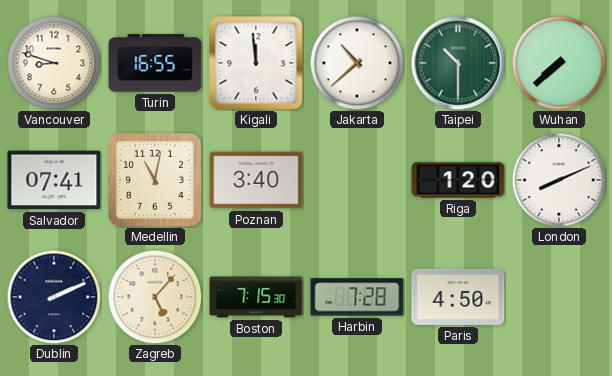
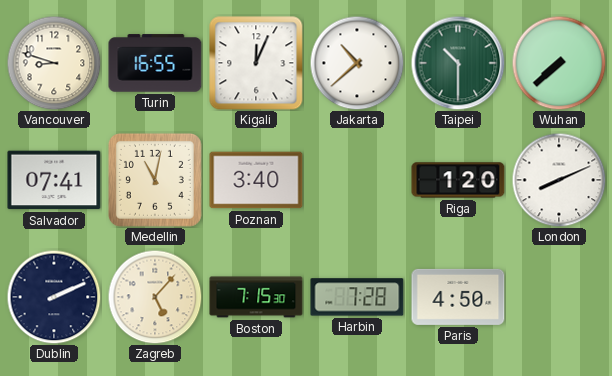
Kigali: 11:59 -> 12:04 (256, 63)
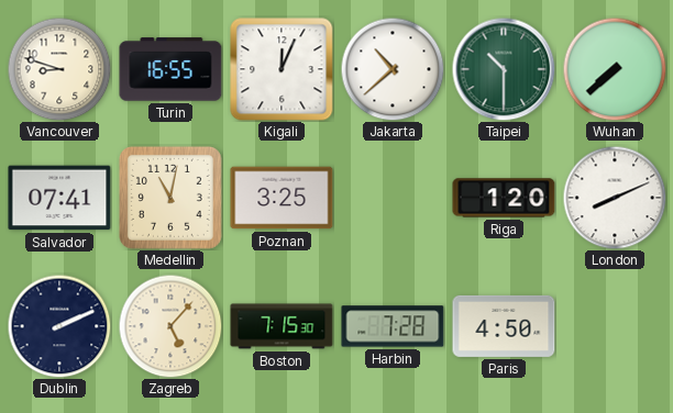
Poznan: 3:40 -> 3:25 (282, 198)
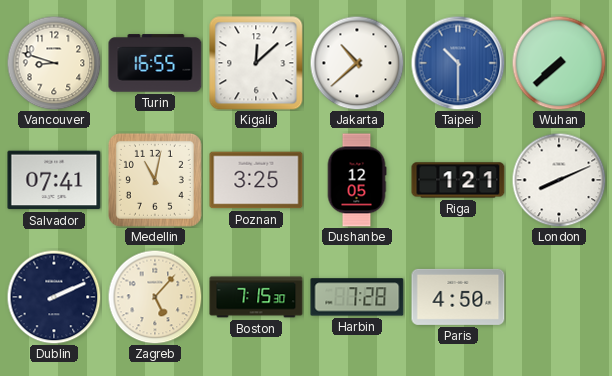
Kigali: 12:04 -> 12:08 (256, 63)
Taipei dial: green -> blue (458, 63)
Dushanbe: none -> 12:05 (357, 180)
Riga: 1:20 -> 1:21 (458, 180)
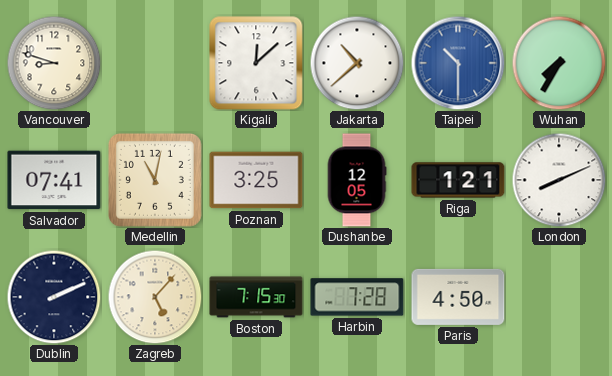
Turin: 16:55 -> none (155, 63)
Wuhan: 7:38 -> 7:35 (559, 63)
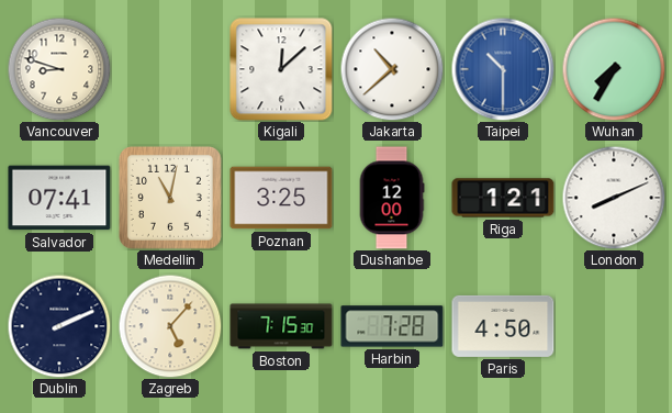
Dushanbe: 12:05 -> 12:00 (392, 198)
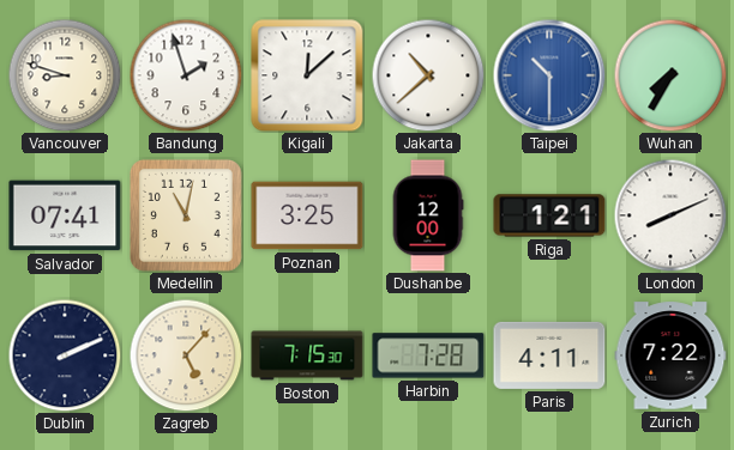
Bandung: none -> 1:57 (186, 75)
Paris: 4:50 -> 4:11 (549, 355)
Zurich: none -> 7:22 (670, 355)
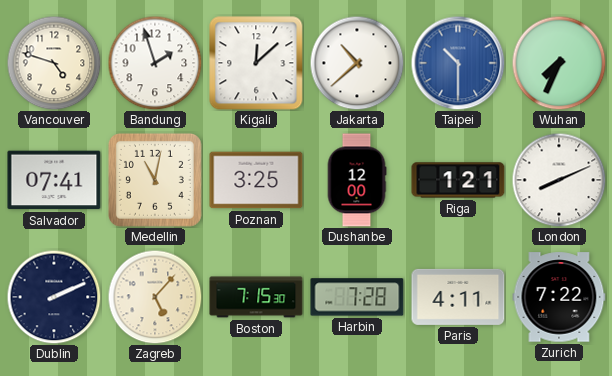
Vancouver: 8:48 -> 4:48 (54, 63)
Wuhan: 7:35 -> 7:34 (559, 63)
